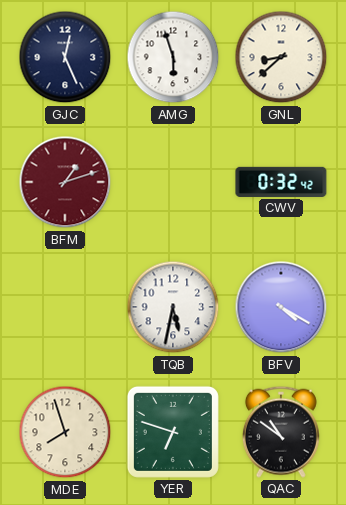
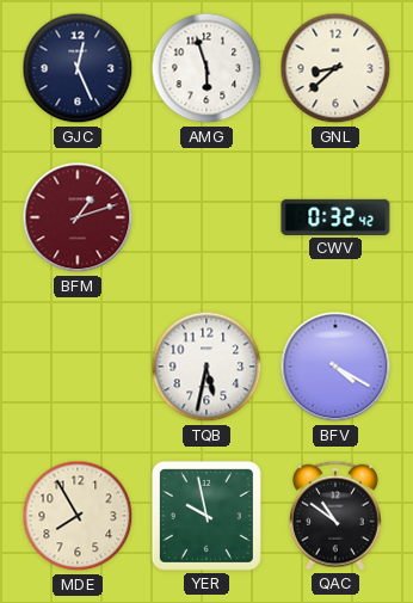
MDE: 7:57 -> 7:55 (78, 516)
YER: 6:48 -> 9:58 (207, 516)
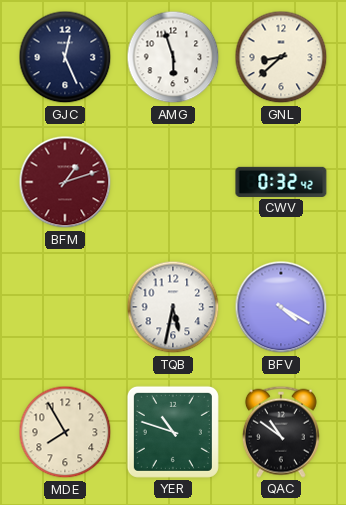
YER: 9:58 -> 10:48 (173, 432)
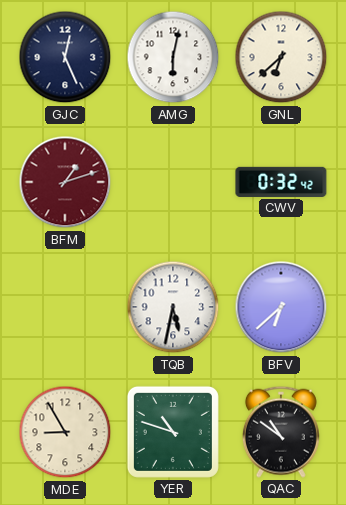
AMG: 5:57 -> 6:02 (173, 57)
GNL: 8:38 -> 6:38 (281, 57)
BFV: 4:20 -> 6:38 (281, 307)
MDE: 7:55 -> 8:55 (65, 432)
